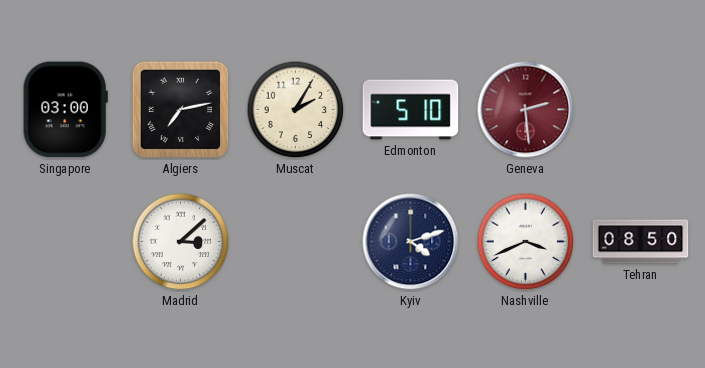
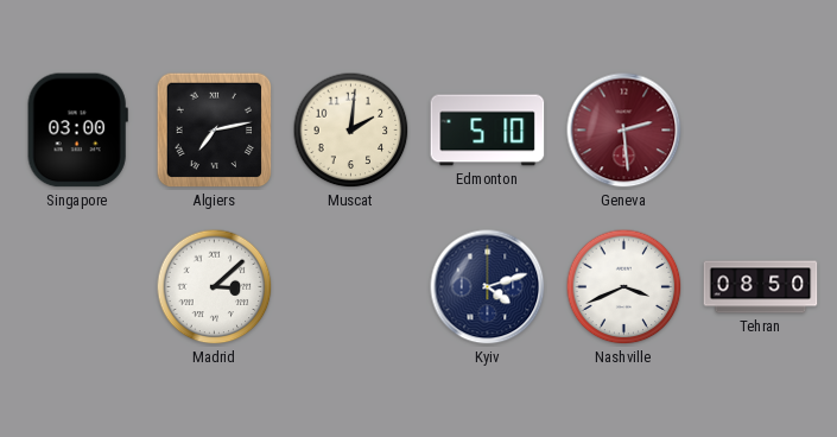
Muscat: 2:05 -> 2:01 (351, 131)
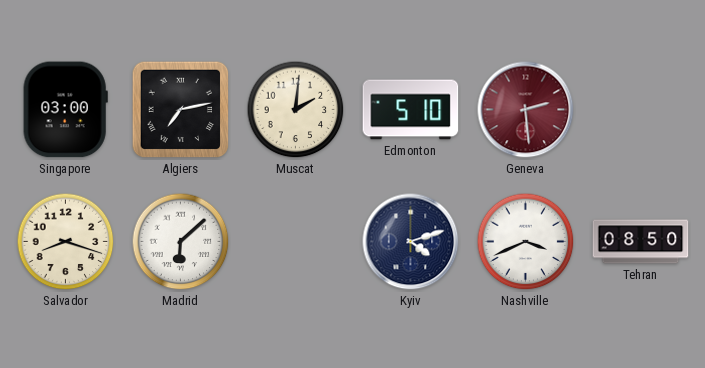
Salvador: none -> 8:18 (66, 242)
Madrid: 3:08 -> 6:08 (181, 242)
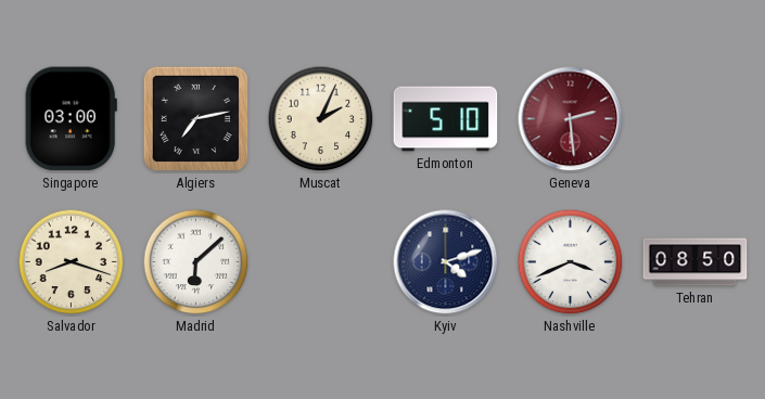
Muscat: 2:01 -> 2:04 (321, 119)
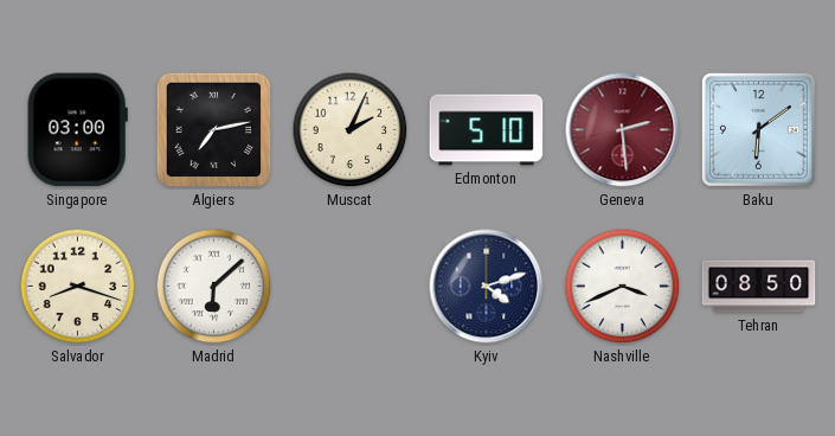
Baku: none -> 6:09 (758, 129)
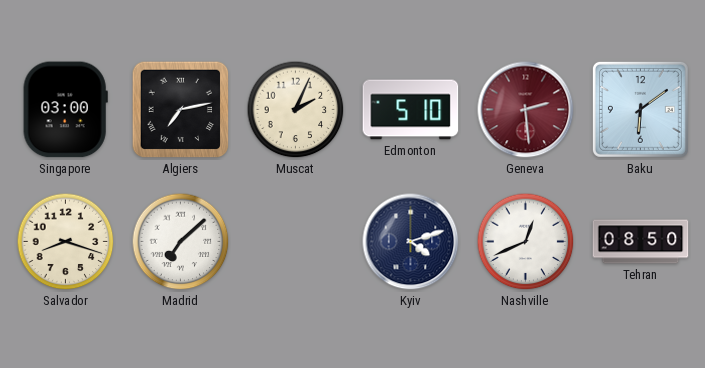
Madrid: 6:08 -> 7:08 (181, 242)
Nashville: 3:41 -> 12:41 (526, 242)
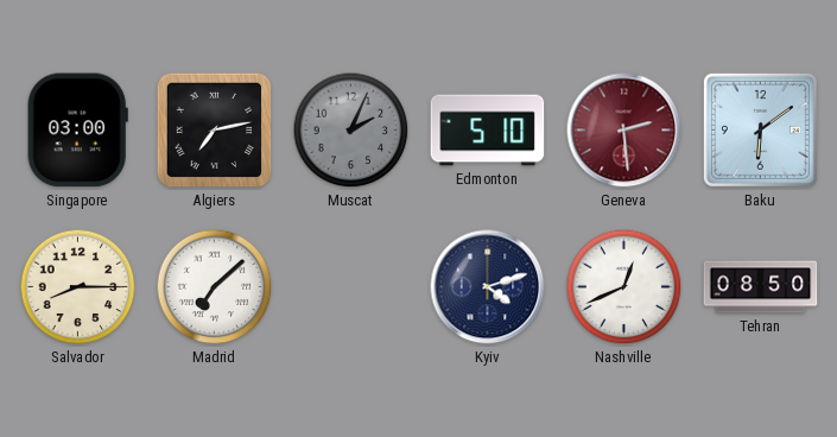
Muscat dial: cream -> grey (351, 131)
Salvador: 8:18 -> 8:15 (78, 287)
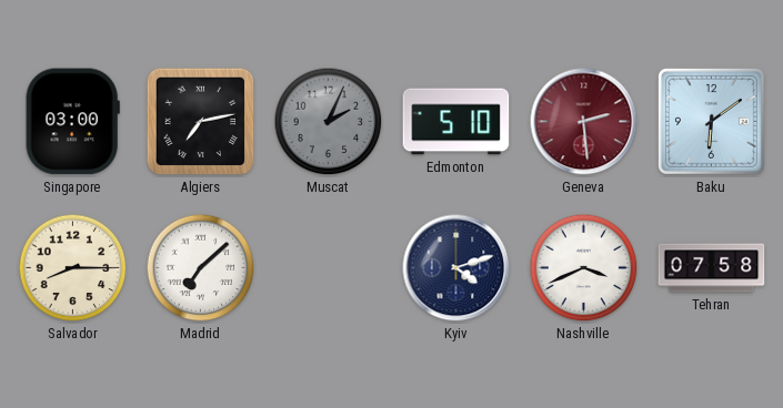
Nashville: 12:41 -> 3:41 (584, 268)
Tehran: 08:50 -> 07:58 (712, 268)
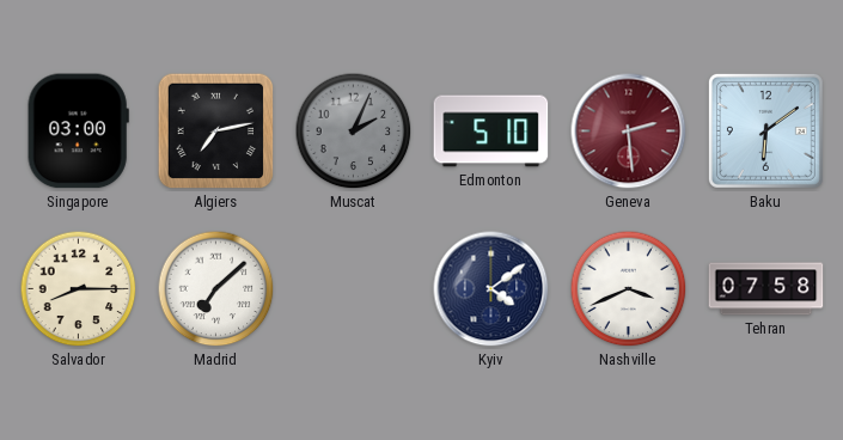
Kyiv: 4:12 -> 4:09 (491, 289)
